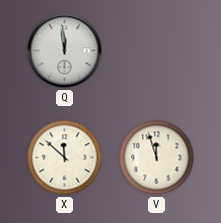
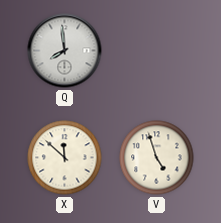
Q: 11:59 -> 7:59 (65, 51)
V: 11:57 -> 4:57 (157, 158)
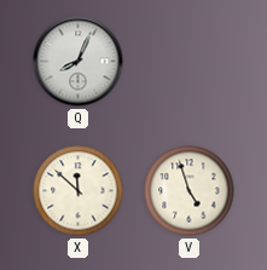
Q: 7:59 -> 8:04 (79, 62)
